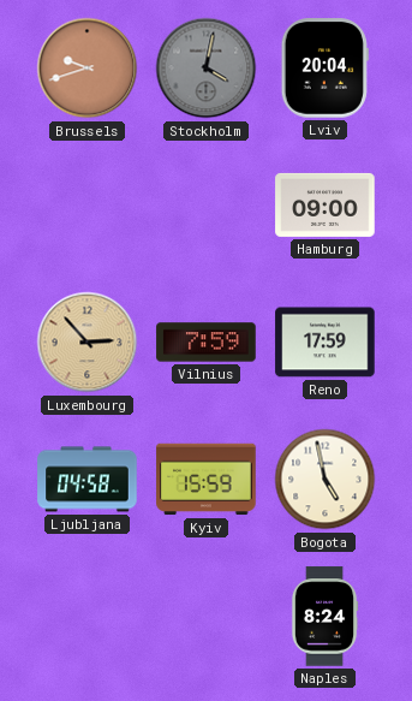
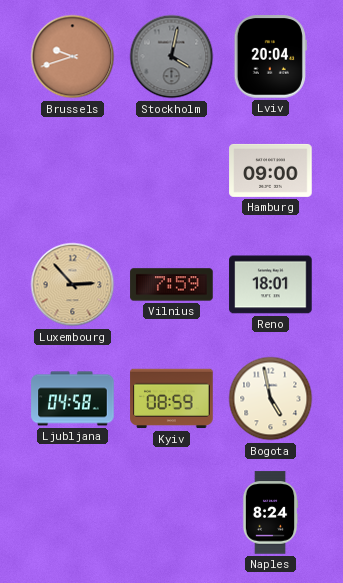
Reno: 17:59 -> 18:01 (271, 285)
Kyiv: 15:59 -> 08:59 (172, 399)
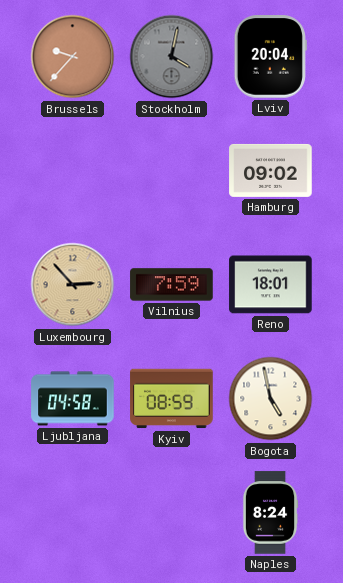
Brussels: 9:42 -> 9:37 (73, 57)
Hamburg: 09:00 -> 09:02 (271, 170)
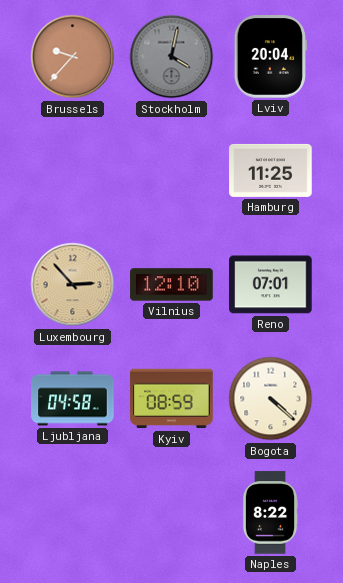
Hamburg: 09:02 -> 11:25 (271, 170)
Vilnius: 7:59 -> 12:10 (172, 285)
Reno: 18:01 -> 07:01 (271, 285)
Bogota: 4:58 -> 4:22 (271, 399)
Naples: 8:24 -> 8:22 (270, 513)
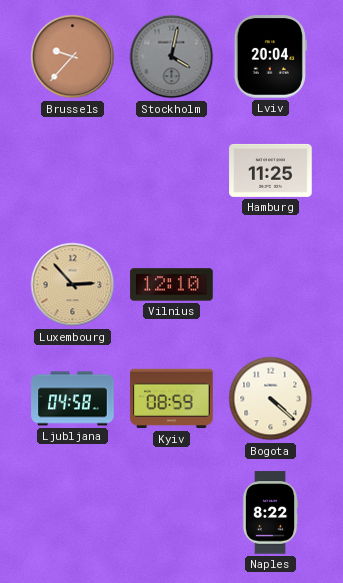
Reno: 07:01 -> none (271, 285)
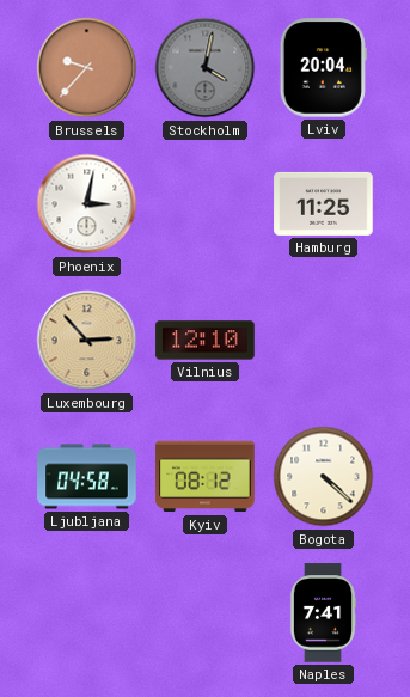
Phoenix: none -> 3:02 (87, 204)
Kyiv: 08:59 -> 08:12 (206, 477)
Naples: 8:22 -> 7:41 (323, 613)
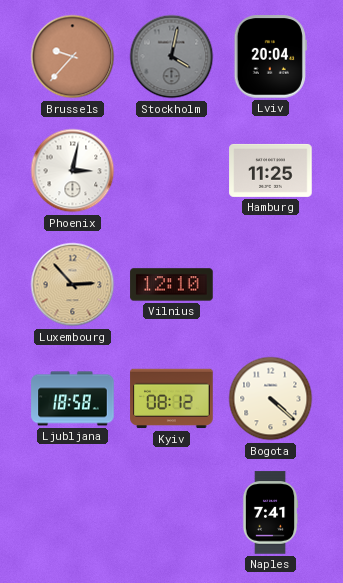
Ljubljana: 04:58 -> 18:58 (73, 399)
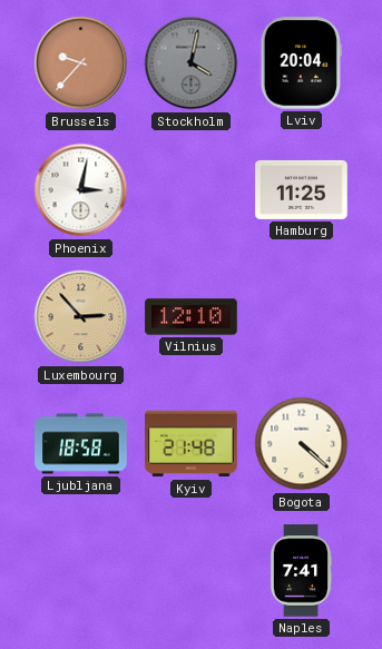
Kyiv: 08:12 -> 21:48 (192, 444)
